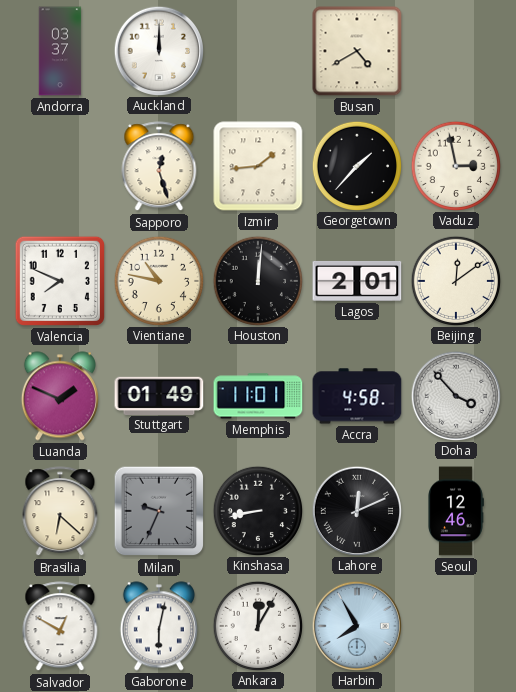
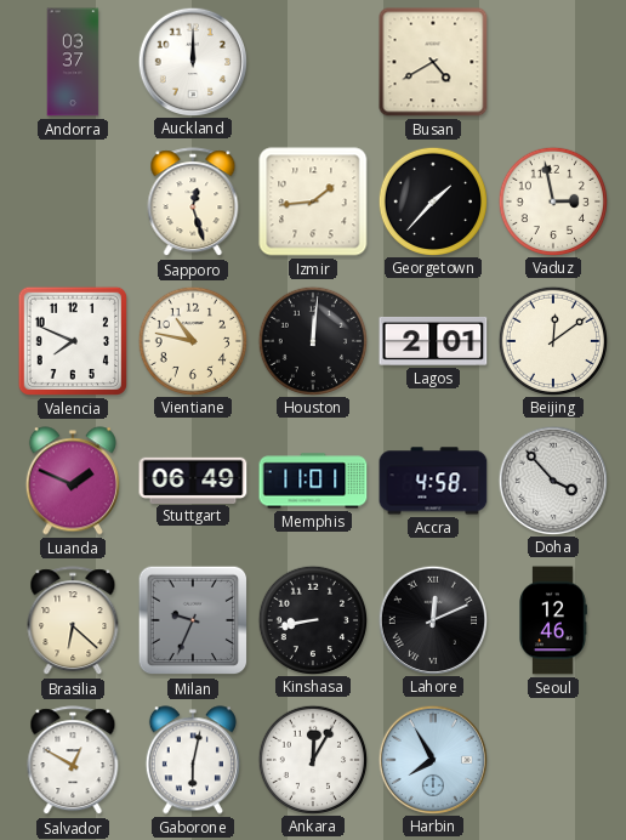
Stuttgart: 01:49 -> 06:49 (193, 479)
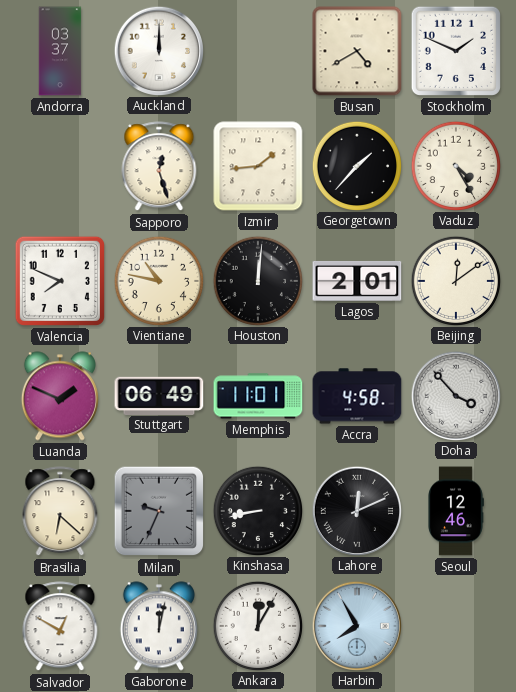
Stockholm: none -> 1:49 (456, 51)
Vaduz: 2:58 -> 4:25 (455, 165)
Gaborone: 6:02 -> 12:02 (159, 626)
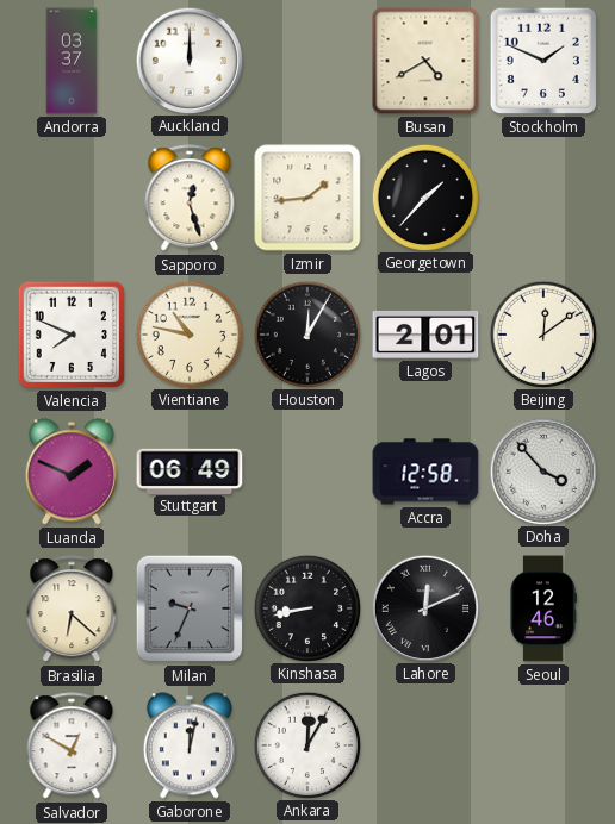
Vaduz: 4:25 -> none (455, 165)
Houston: 12:01 -> 12:05 (306, 333)
Memphis: 11:01 -> none (258, 396)
Accra: 4:58 -> 12:58 (425, 472)
Harbin: 7:55 -> none (356, 625)
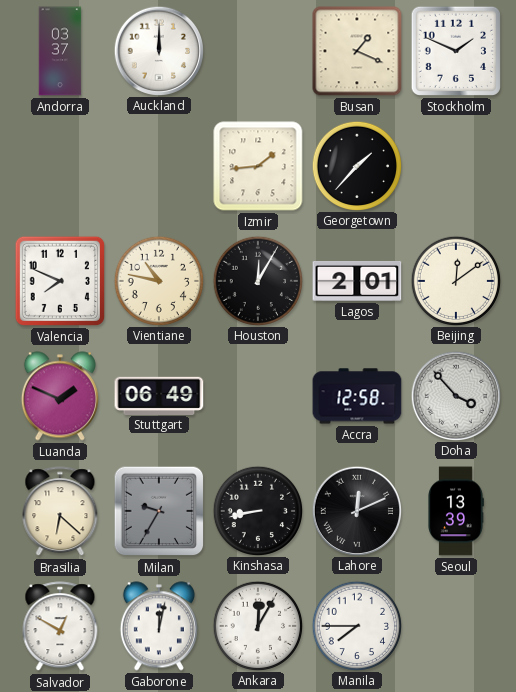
Busan: 4:40 -> 1:19 (357, 51)
Sapporo: 12:27 -> none (190, 199)
Milan: 9:34 -> 9:35 (159, 511)
Seoul: 12:46 -> 13:39 (456, 511)
Manila: none -> 7:45 (356, 625)
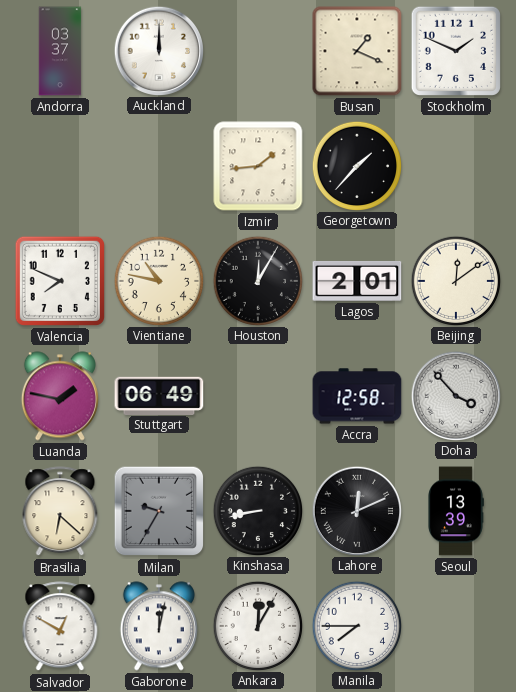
Luanda: 1:49 -> 1:47 (60, 396)
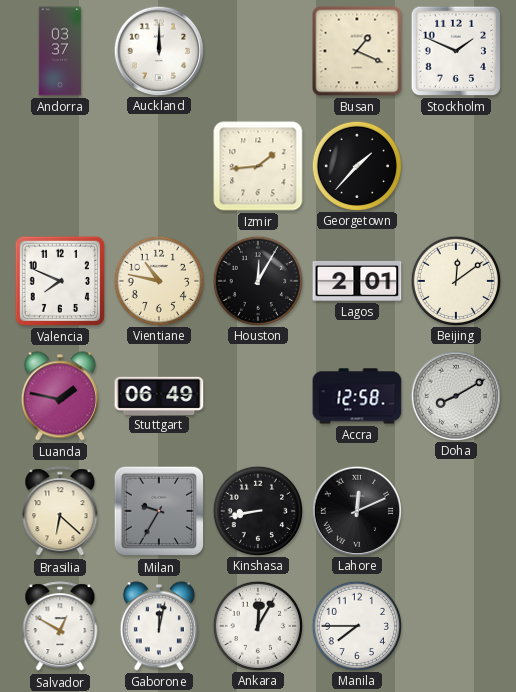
Doha: 3:53 -> 8:10 (455, 395)
Seoul: 13:39 -> none (456, 511)
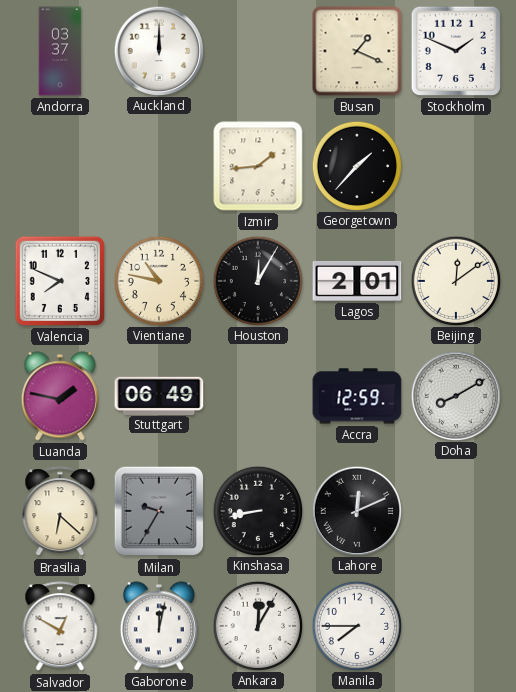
Accra: 12:58 -> 12:59 (357, 396)
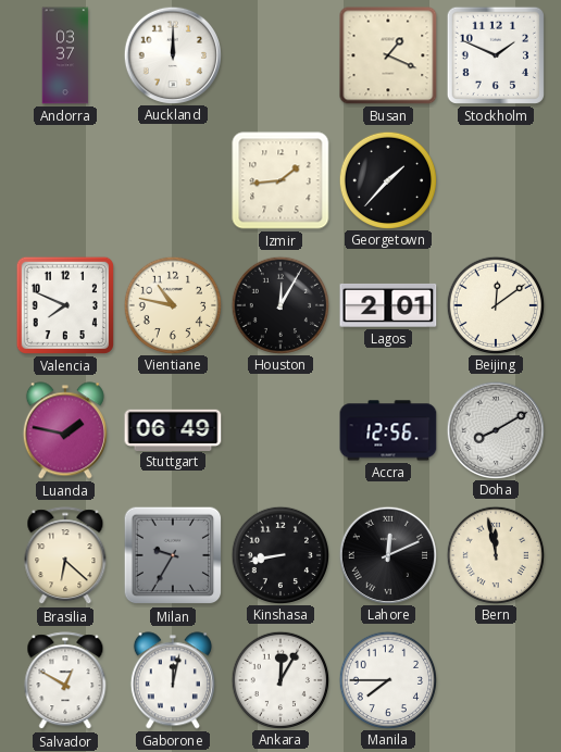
Accra: 12:59 -> 12:56 (388, 430)
Bern: none -> 11:58 (495, 554)
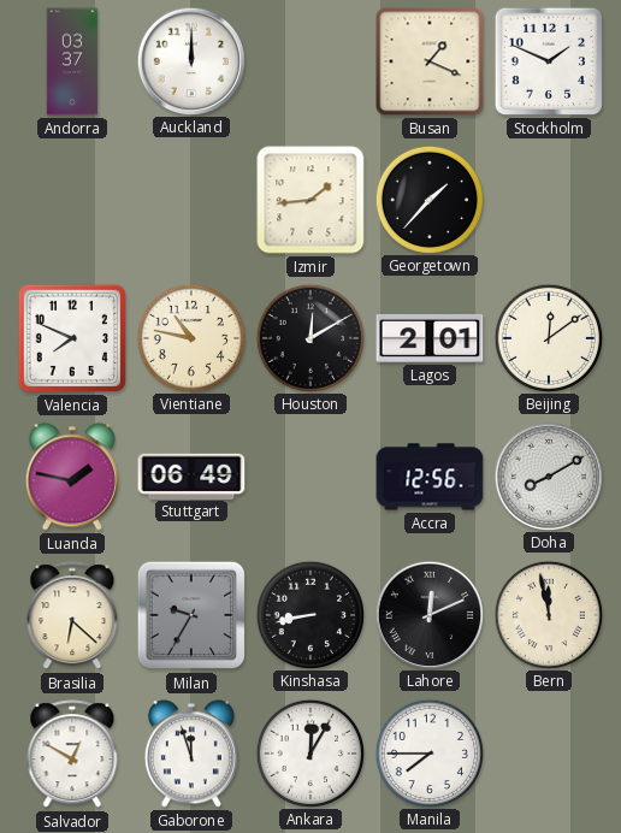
Houston: 12:05 -> 12:10 (309, 337)
Gaborone: 12:02 -> 11:57 (191, 754)
